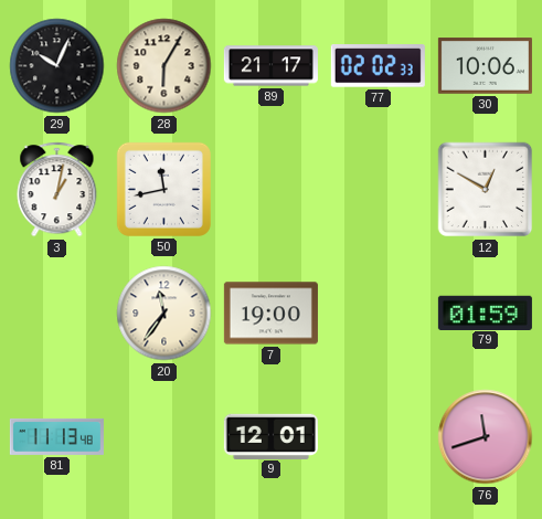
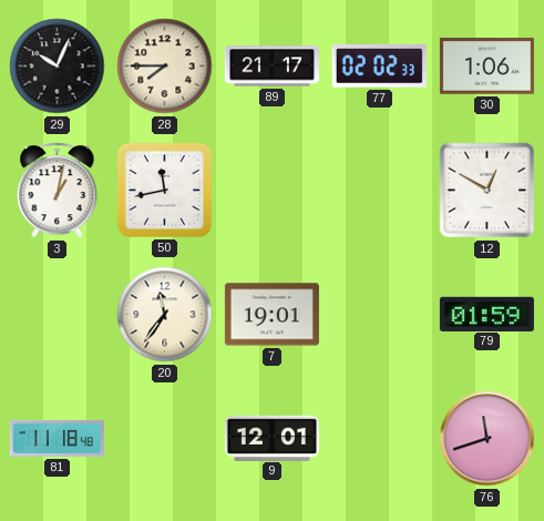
28: 6:05 -> 7:45 (165, 67)
30: 10:06 -> 1:06 (486, 67)
7: 19:00 -> 19:01 (271, 315)
81: 11:13 -> 11:18 (57, 438)
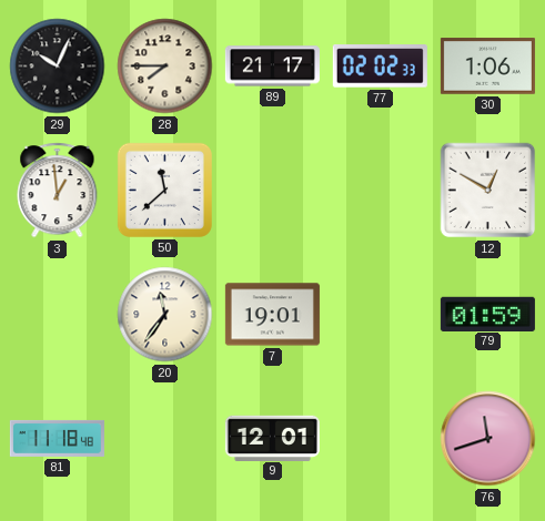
3: 1:02 -> 12:59 (58, 191)
50: 11:43 -> 11:38 (164, 190)
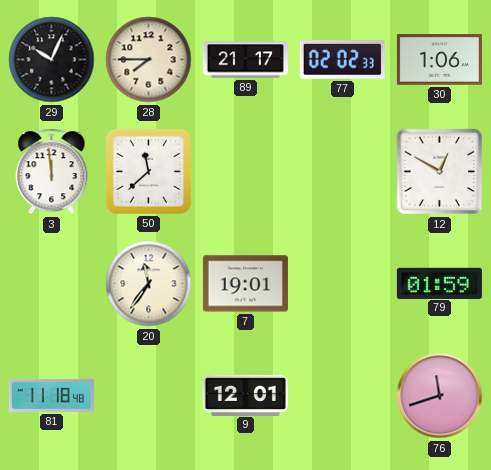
3: 12:59 -> 11:59 (52, 172)
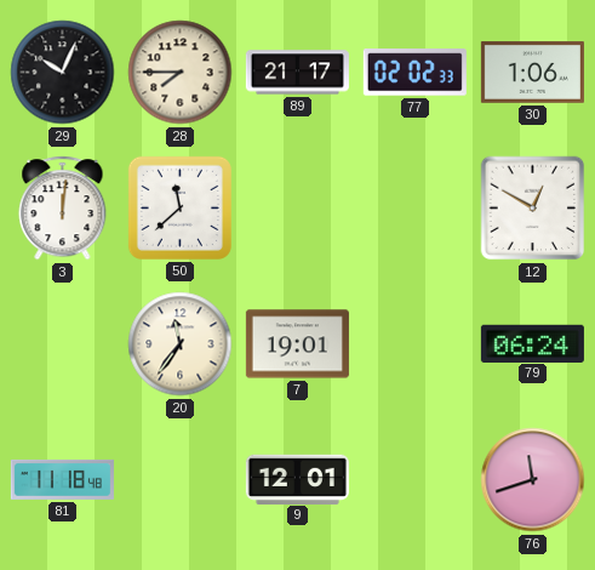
3: 11:59 -> 12:01 (63, 209)
79: 01:59 -> 06:24 (532, 343)
